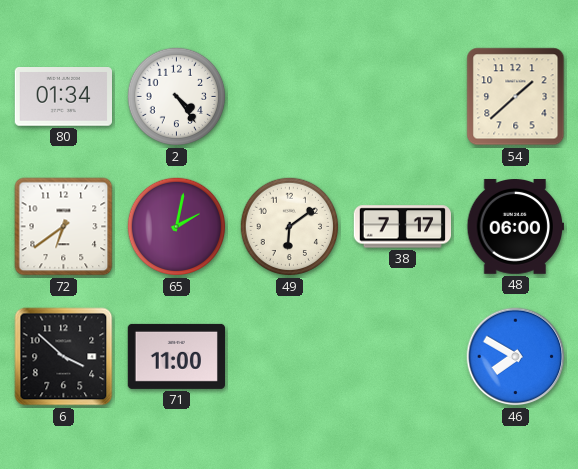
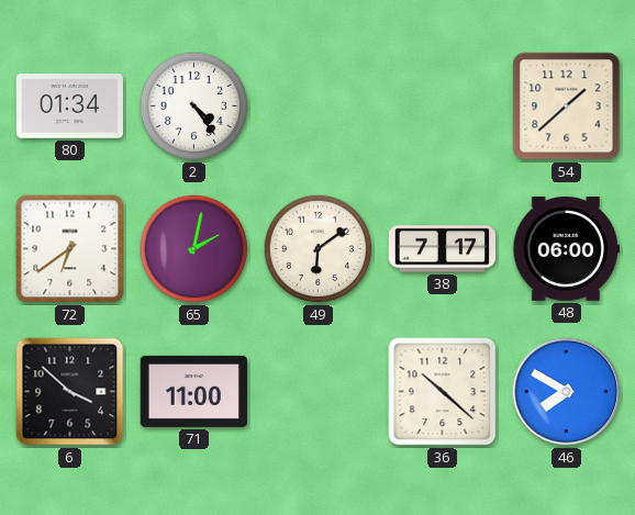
36: none -> 10:22 (443, 392)
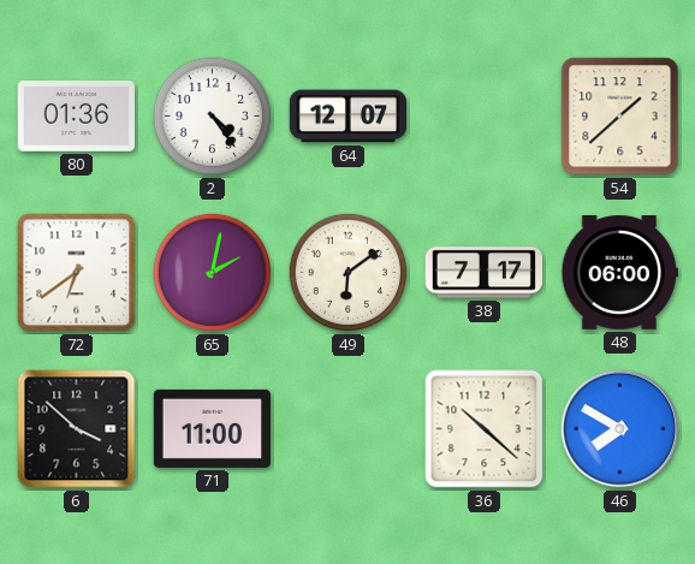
80: 01:34 -> 01:36 (76, 117)
64: none -> 12:07 (348, 117)
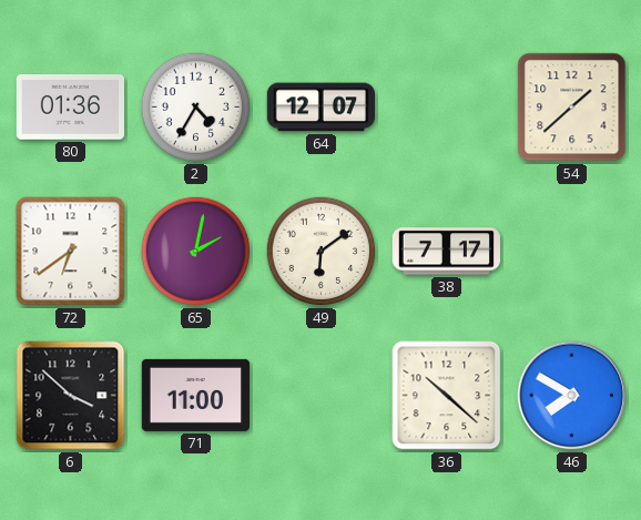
2: 4:24 -> 4:35 (196, 108)
48: 06:00 -> none (619, 273)
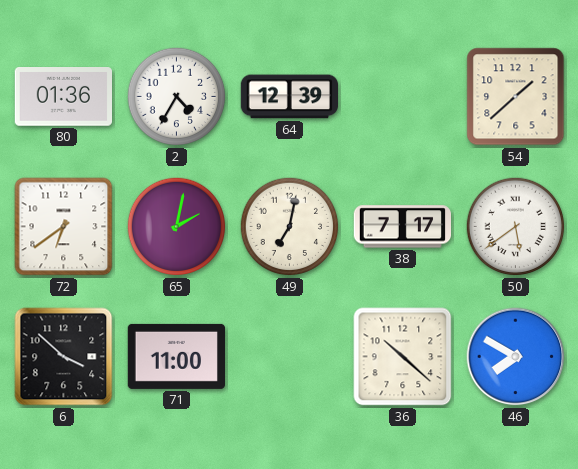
64: 12:07 -> 12:39 (289, 97)
49: 6:09 -> 7:02 (290, 227)
50: none -> 5:39 (516, 227)
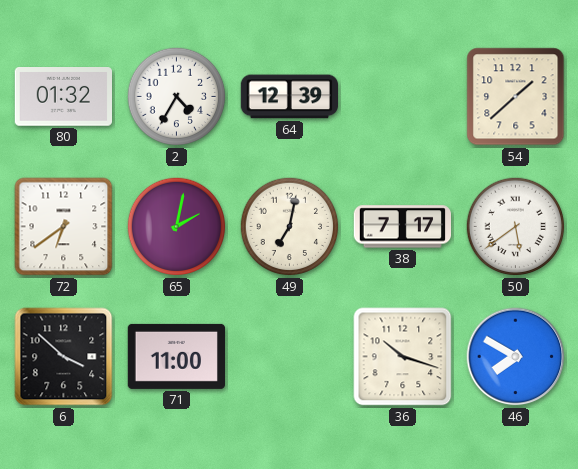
80: 01:36 -> 01:32 (63, 97)
36: 10:22 -> 10:18 (403, 357)
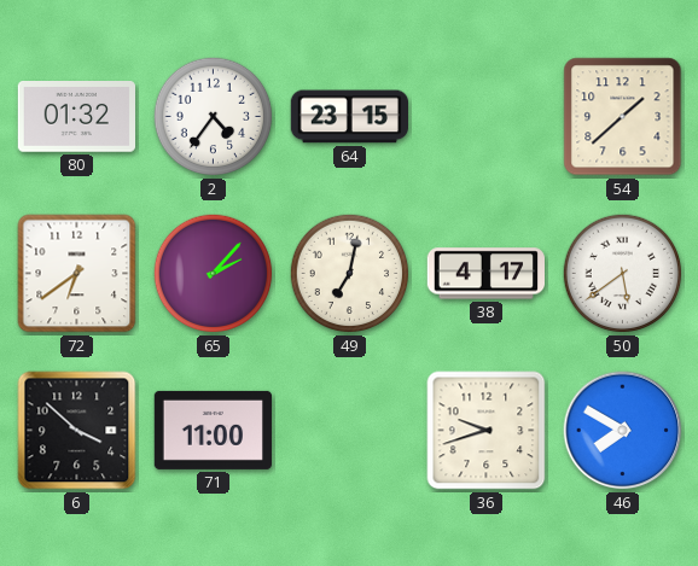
2: 4:35 -> 4:36 (214, 117)
64: 12:39 -> 23:15 (349, 117)
65: 2:02 -> 2:07 (214, 274)
38: 7:17 -> 4:17 (485, 274)
36: 10:18 -> 9:42 (487, 431)
